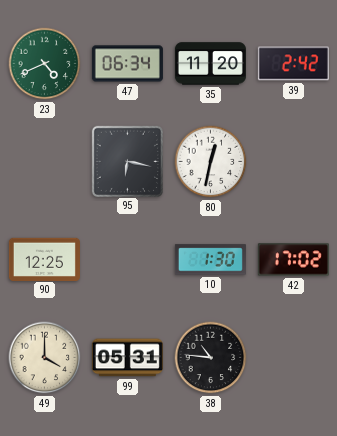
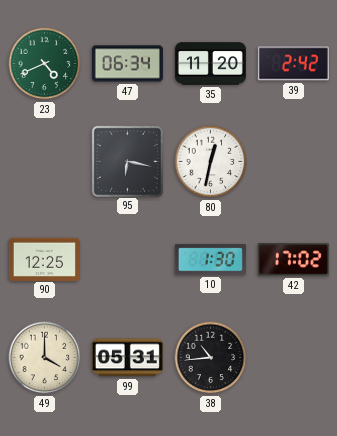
38: 10:46 -> 10:44 (211, 358)
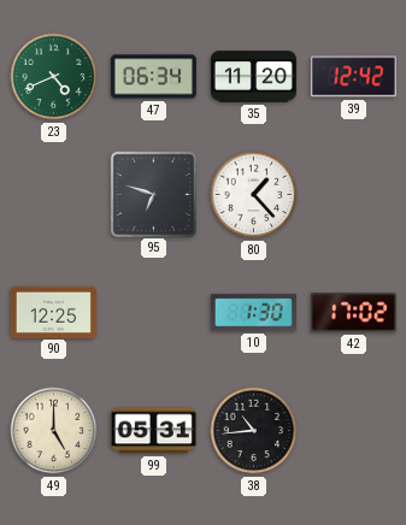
39: 2:42 -> 12:42 (353, 77)
95: 6:17 -> 6:48 (153, 194)
80: 12:32 -> 1:23 (254, 195)
49: 4:00 -> 5:00 (54, 431)
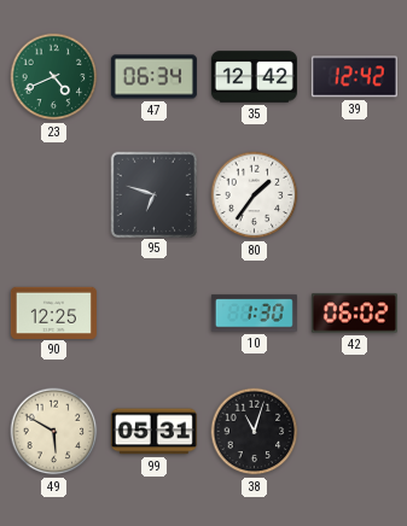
35: 11:20 -> 12:42 (254, 77)
80: 1:23 -> 1:36 (255, 195)
42: 17:02 -> 06:02 (354, 314)
49: 5:00 -> 5:50 (54, 432)
38: 10:44 -> 11:03 (255, 432)
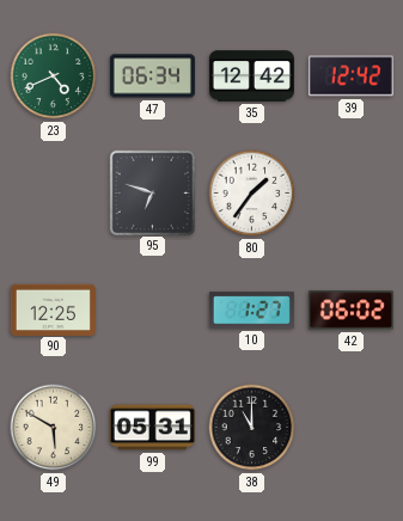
10: 1:30 -> 1:27 (251, 311)
38: 11:03 -> 11:00 (252, 428)
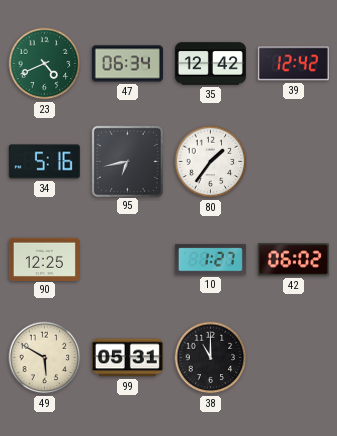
34: none -> 5:16 (44, 162)
95: 6:48 -> 6:43 (127, 161)
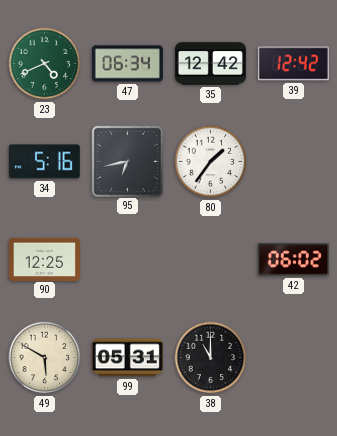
10: 1:27 -> none (210, 260)
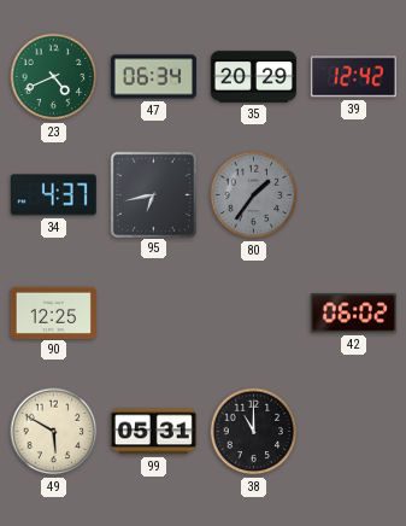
35: 12:42 -> 20:29 (253, 77)
34: 5:16 -> 4:37 (53, 195)
80 dial: white -> grey (254, 195)
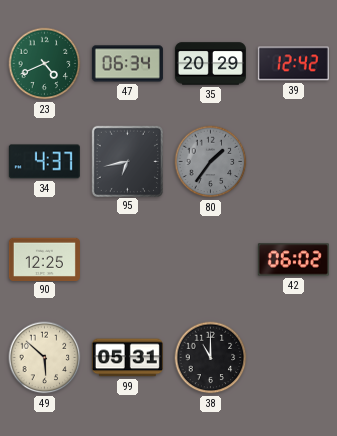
49: 5:50 -> 5:52 (45, 358)
